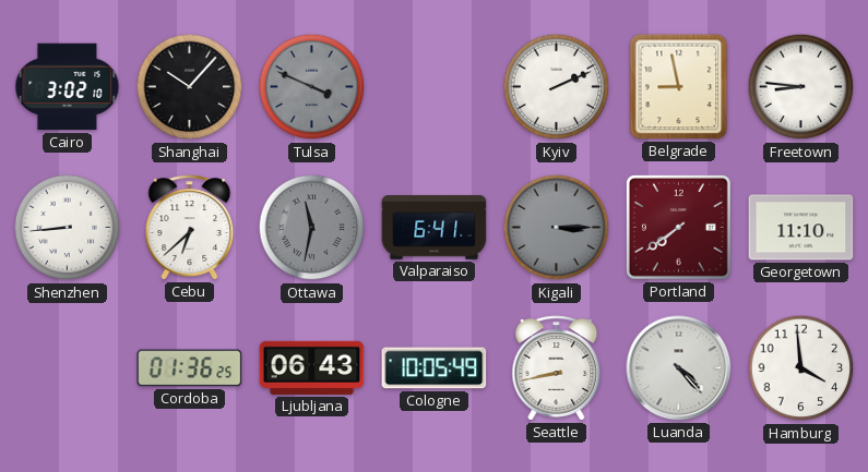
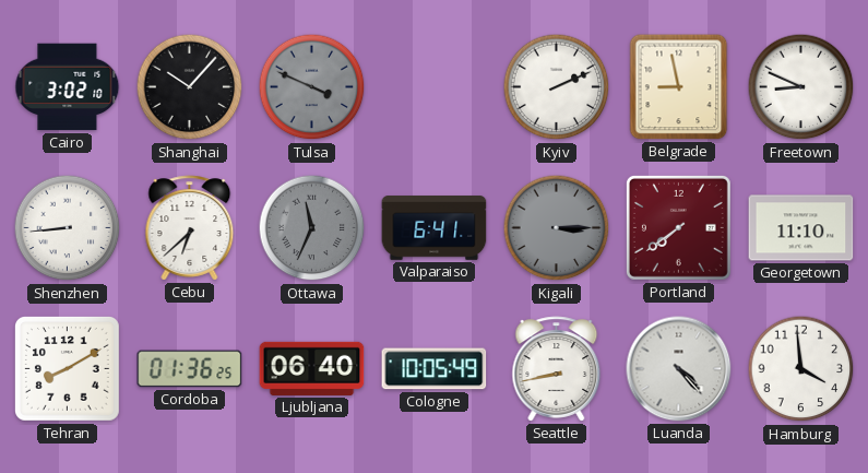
Freetown: 8:46 -> 8:49 (801, 87)
Ottawa: 11:32 -> 11:34 (312, 228)
Tehran: none -> 8:10 (68, 369)
Ljubljana: 06:43 -> 06:40 (312, 368)
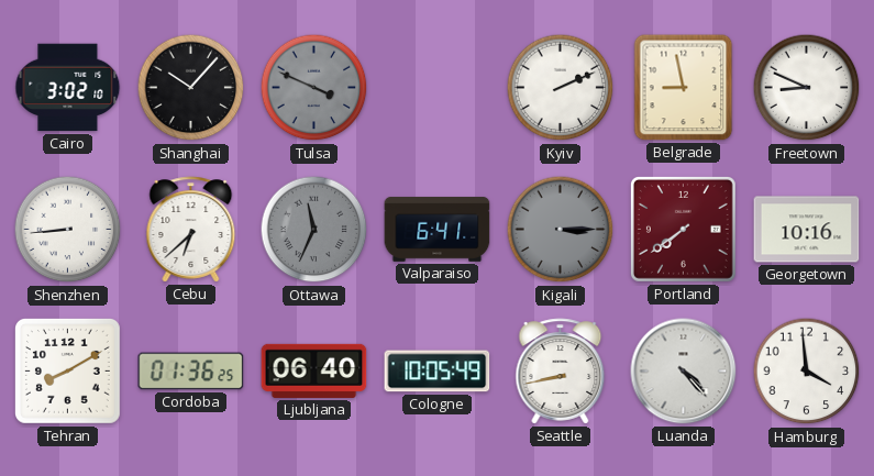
Georgetown: 11:10 -> 10:16 (807, 230)
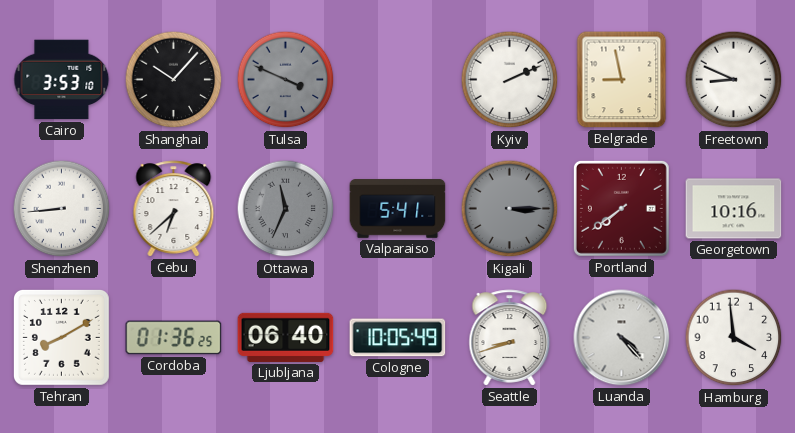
Cairo: 3:02 -> 3:53 (62, 80)
Valparaiso: 6:41 -> 5:41 (398, 209)
Seattle: 8:43 -> 8:42 (510, 338)
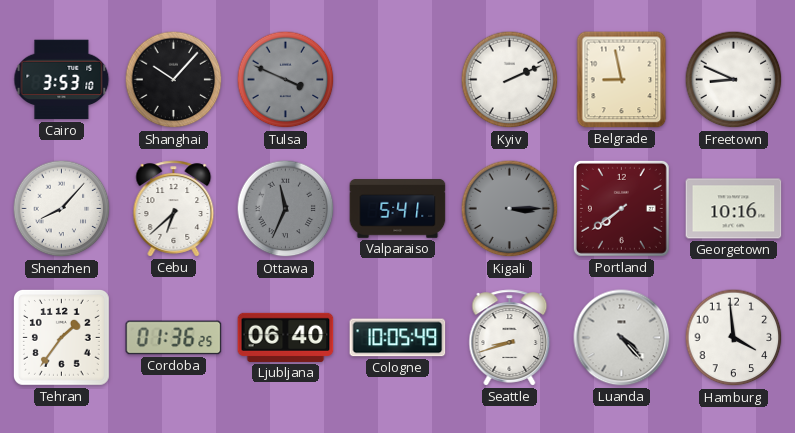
Shenzhen: 8:44 -> 8:07 (62, 209)
Tehran: 8:10 -> 1:36 (62, 338)
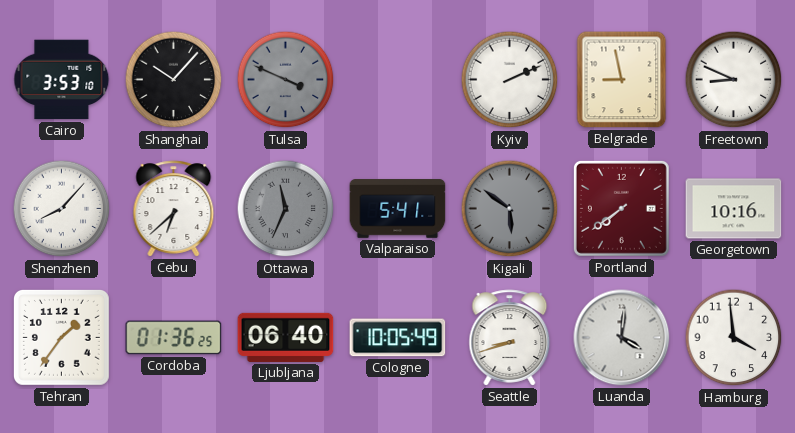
Kigali: 3:15 -> 5:51 (510, 209)
Luanda: 4:23 -> 4:01 (622, 338)
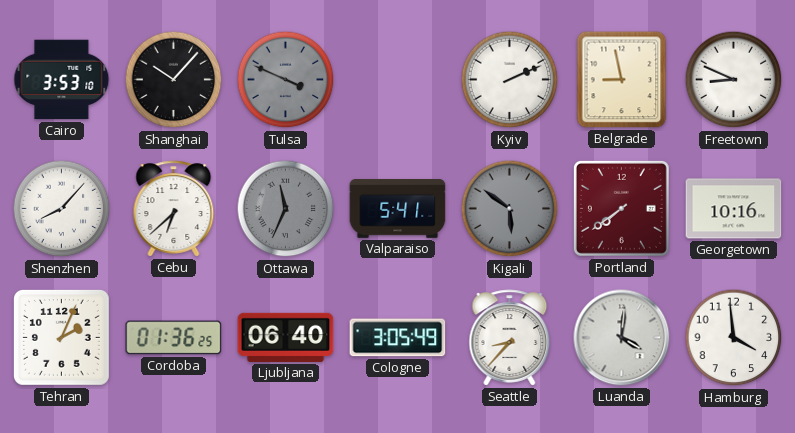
Tehran: 1:36 -> 2:04 (62, 338)
Cologne: 10:05 -> 3:05 (398, 338)
Seattle: 8:42 -> 8:37 (510, 338)
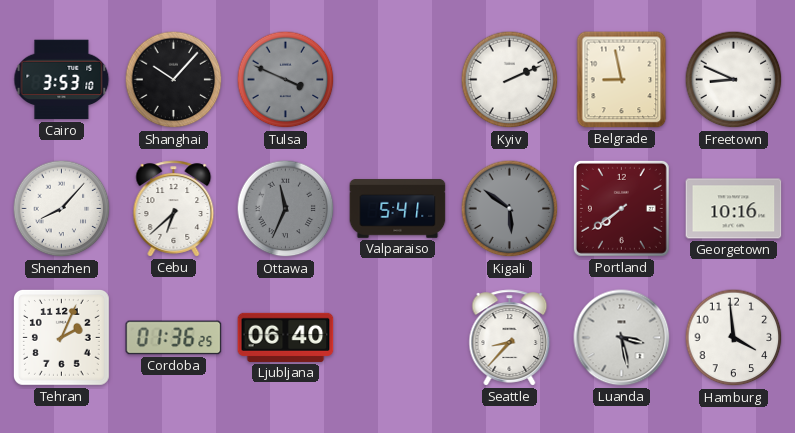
Cologne: 3:05 -> none (398, 338)
Luanda: 4:01 -> 3:28 (622, 338)
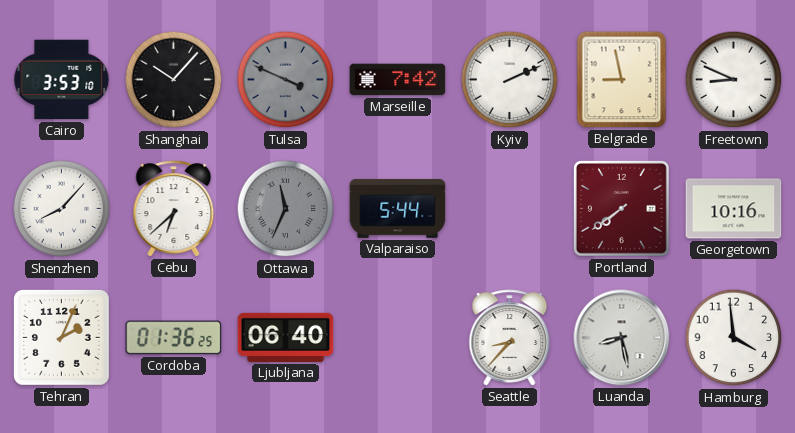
Marseille: none -> 7:42 (398, 80)
Valparaiso: 5:41 -> 5:44 (398, 209)
Kigali: 5:51 -> none (510, 209)
Luanda: 3:28 -> 8:28 (622, 338)
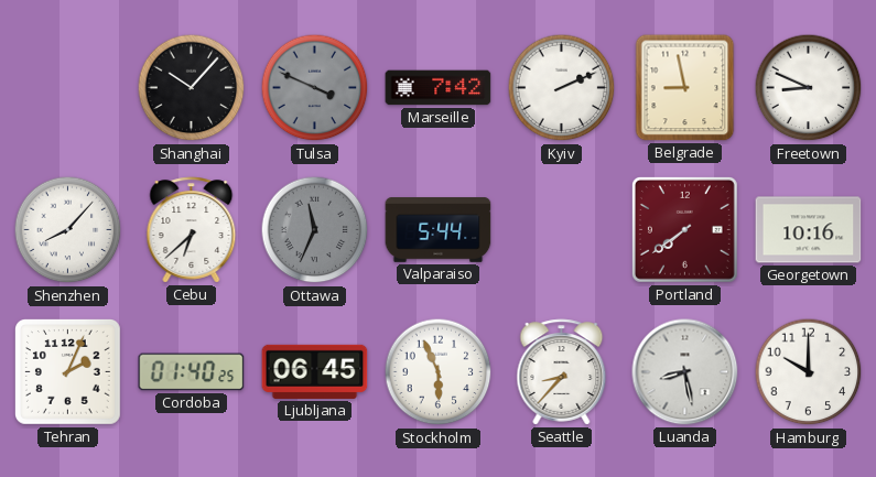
Cairo: 3:53 -> none (62, 80)
Cordoba: 01:36 -> 01:40 (192, 372)
Ljubljana: 06:40 -> 06:45 (315, 371)
Stockholm: none -> 5:56 (439, 372)
Hamburg: 3:59 -> 10:00 (809, 372)
